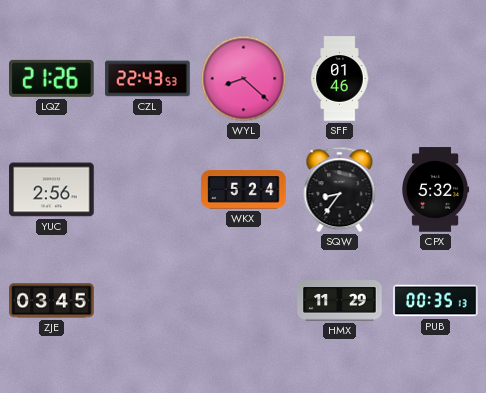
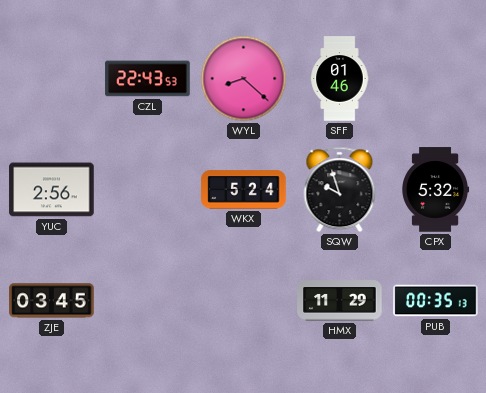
LQZ: 21:26 -> none (52, 78)
SQW: 8:36 -> 9:57 (340, 190)
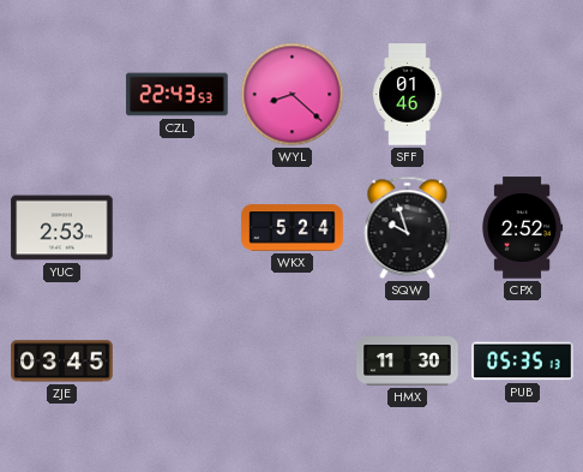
YUC: 2:56 -> 2:53 (62, 228)
CPX: 5:32 -> 2:52 (523, 228)
HMX: 11:29 -> 11:30 (408, 362)
PUB: 00:35 -> 05:35 (523, 362)
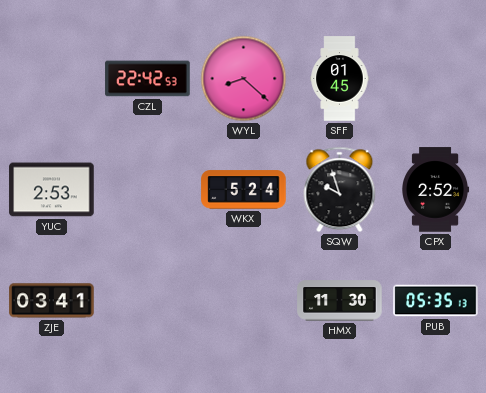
CZL: 22:43 -> 22:42 (148, 79)
SFF: 01:46 -> 01:45 (340, 79)
ZJE: 03:45 -> 03:41 (52, 301)
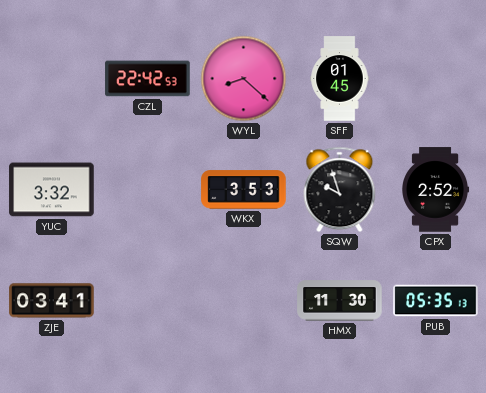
YUC: 2:53 -> 3:32 (52, 190)
WKX: 5:24 -> 3:53 (244, 190)
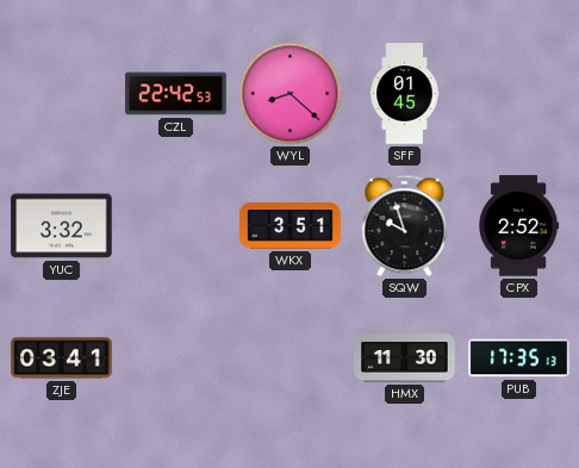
WKX: 3:53 -> 3:51 (291, 226)
PUB: 05:35 -> 17:35 (519, 358)
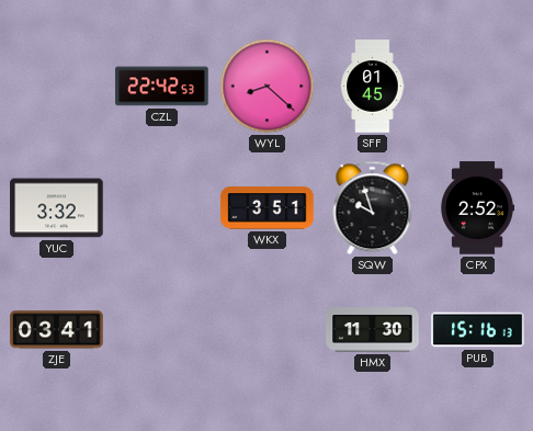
PUB: 17:35 -> 15:16 (478, 330)
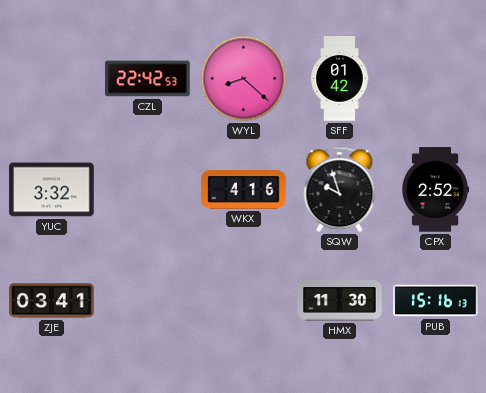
SFF: 01:45 -> 01:42 (340, 79)
WKX: 3:51 -> 4:16 (244, 190)
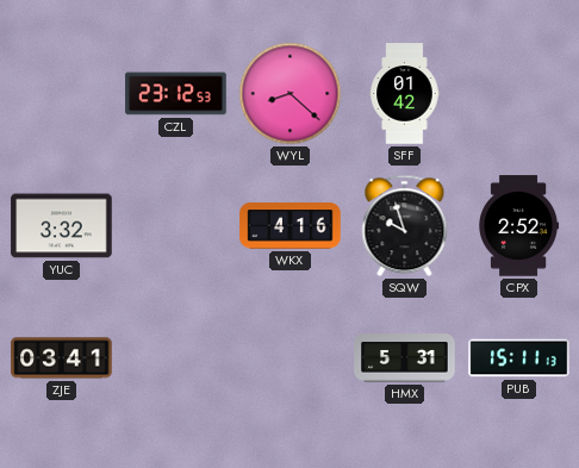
CZL: 22:42 -> 23:12 (176, 94)
HMX: 11:30 -> 5:31 (405, 358)
PUB: 15:16 -> 15:11 (519, 358)
